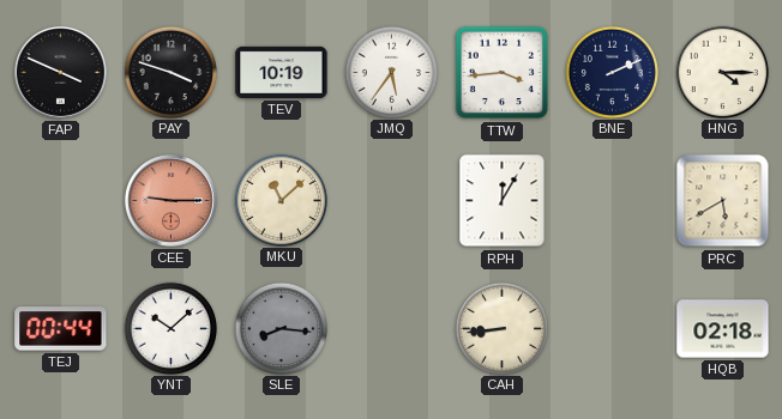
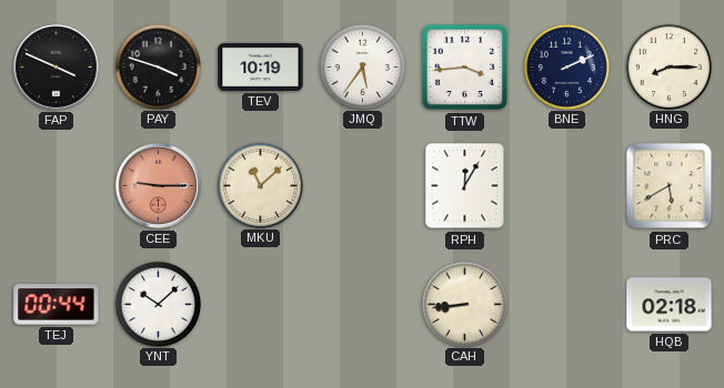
HNG: 4:15 -> 8:15 (668, 67)
SLE: 8:16 -> none (281, 328)
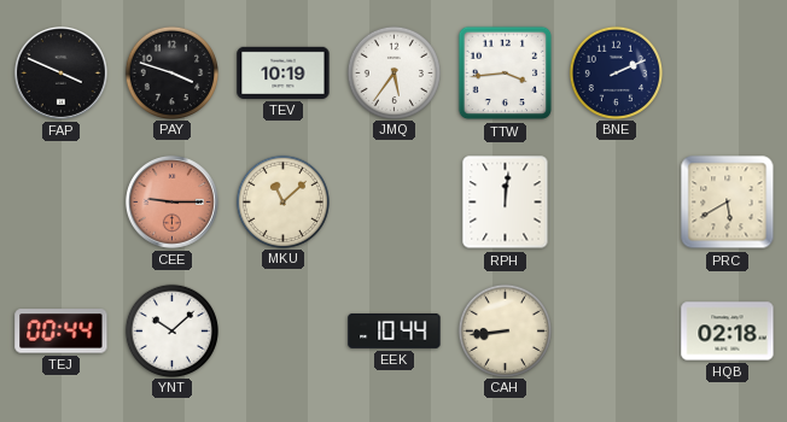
HNG: 8:15 -> none (668, 67)
RPH: 12:05 -> 12:01 (506, 203)
EEK: none -> 10:44 (395, 330)
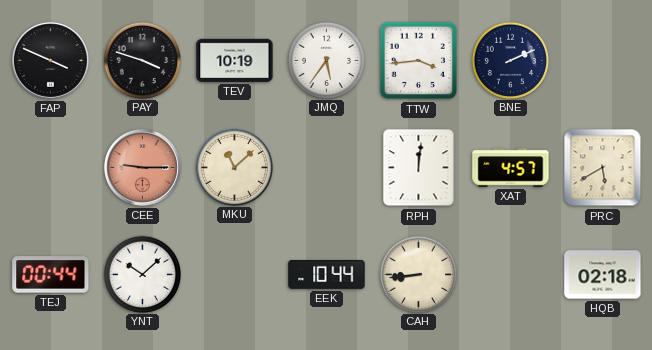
XAT: none -> 4:57 (511, 168)
